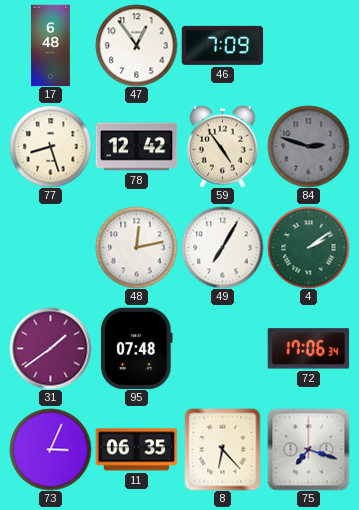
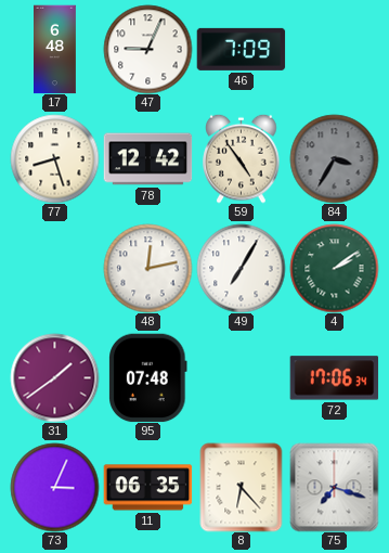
47: 12:54 -> 9:04 (147, 49)
84: 2:48 -> 3:35 (334, 158)
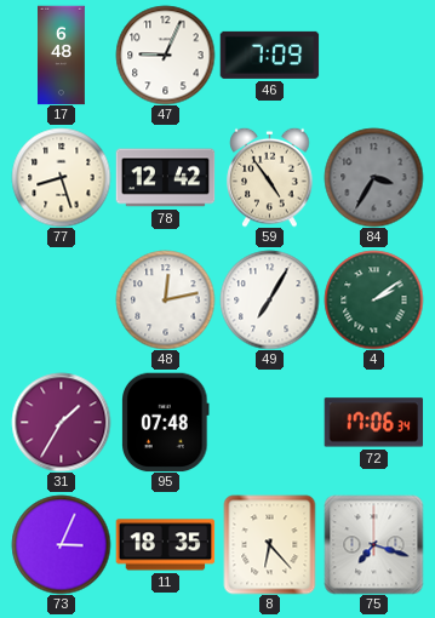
31: 1:39 -> 1:35 (61, 422)
11: 06:35 -> 18:35 (165, 545)
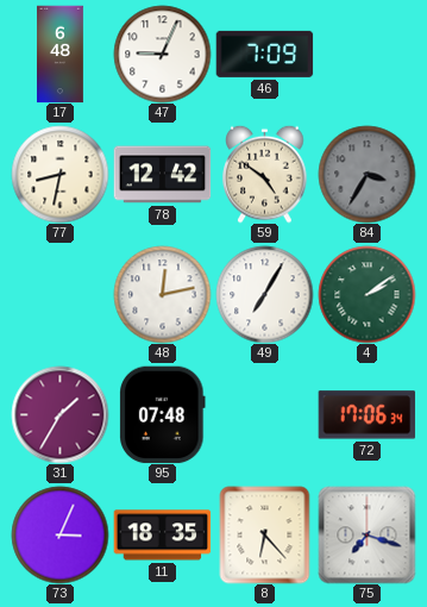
77: 8:27 -> 8:32 (59, 174)
59: 4:54 -> 4:51 (265, 174)
